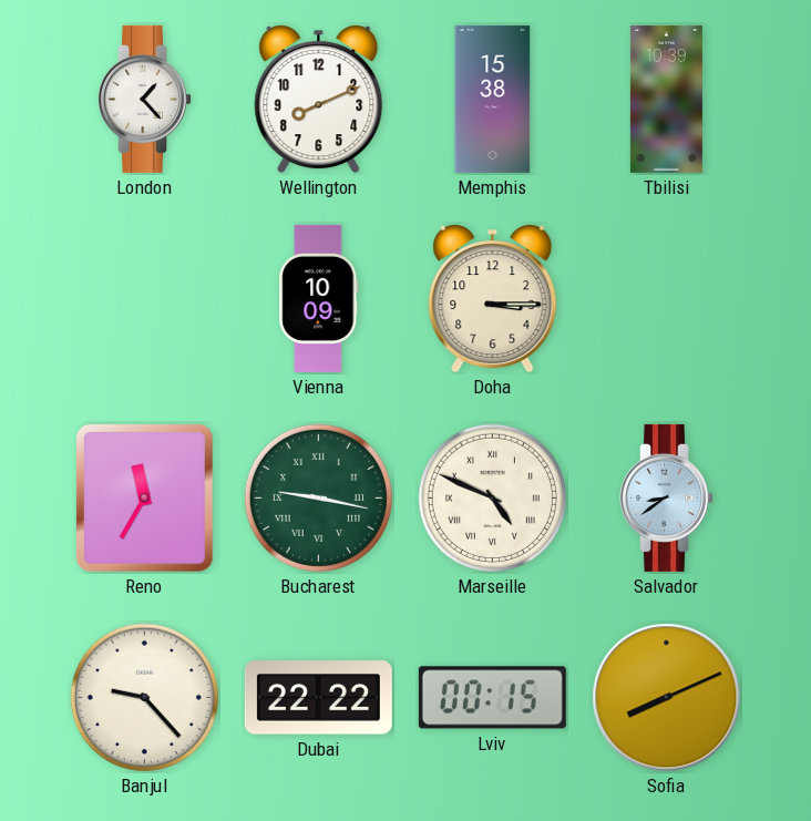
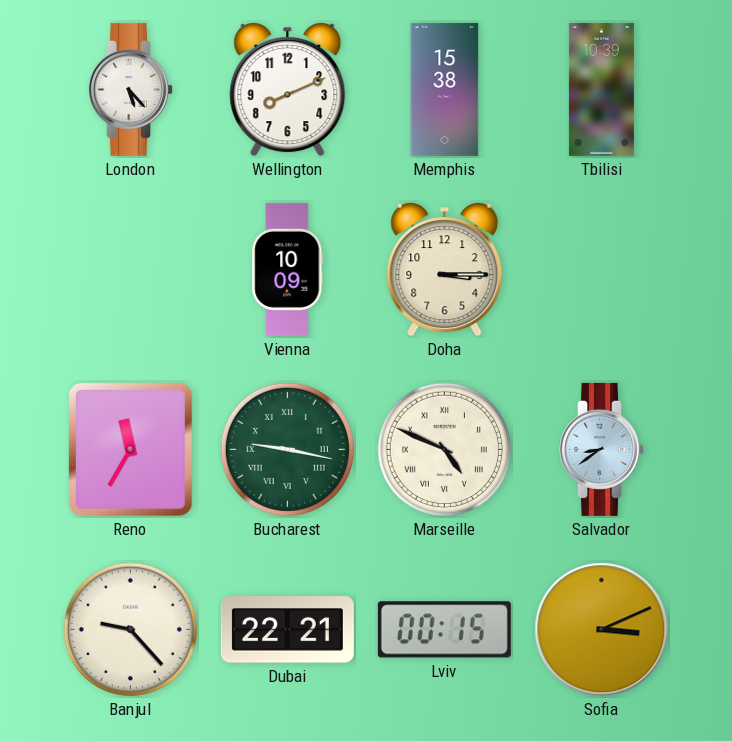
London: 1:23 -> 5:23 (131, 89)
Dubai: 22:22 -> 22:21 (287, 630)
Sofia: 8:11 -> 3:11 (602, 630)
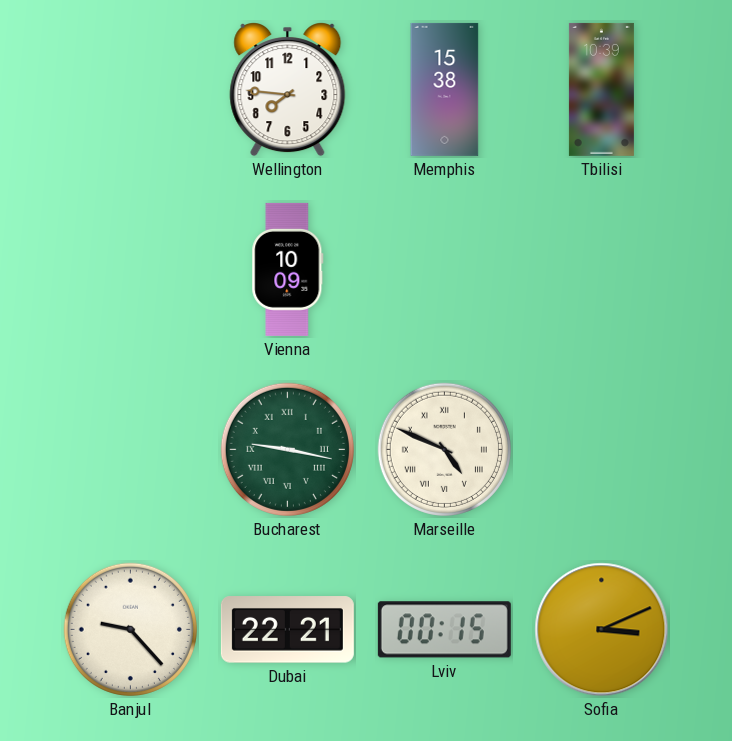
London: 5:23 -> none (131, 89)
Wellington: 8:11 -> 7:46 (288, 90)
Doha: 3:15 -> none (445, 270)
Reno: 11:35 -> none (130, 449)
Salvador: 8:39 -> none (602, 449)
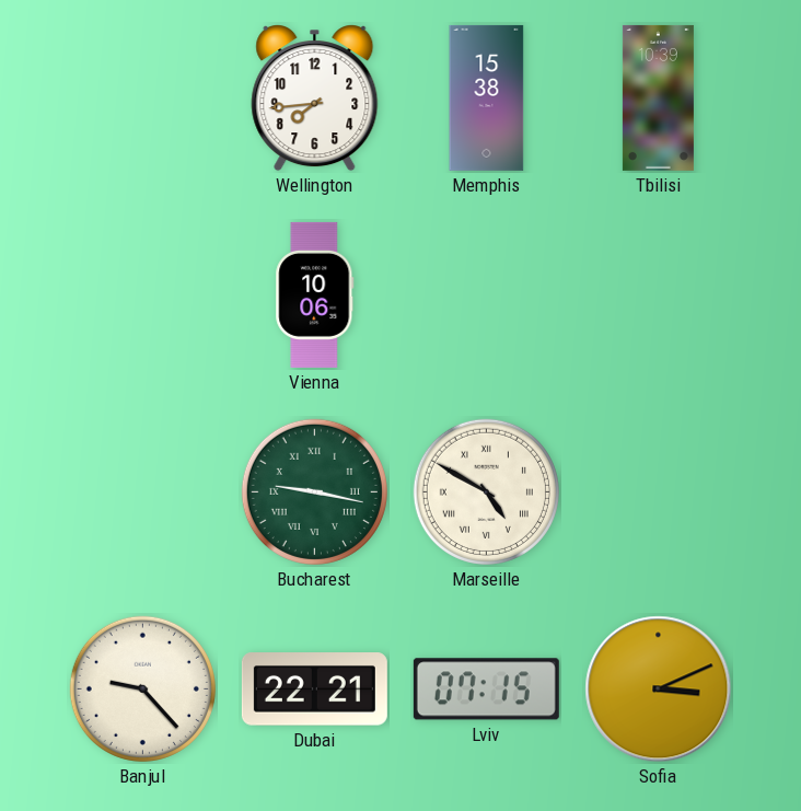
Wellington: 7:46 -> 7:44 (315, 99)
Vienna: 10:09 -> 10:06 (315, 294)
Marseille: 4:49 -> 4:50 (486, 491)
Lviv: 00:15 -> 07:15 (486, 690)
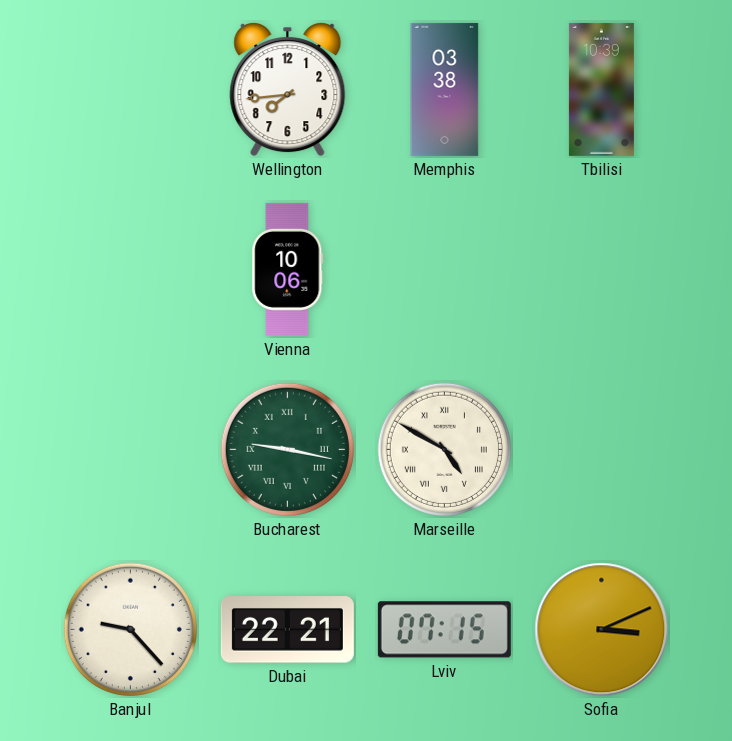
Memphis: 15:38 -> 03:38 (445, 89)
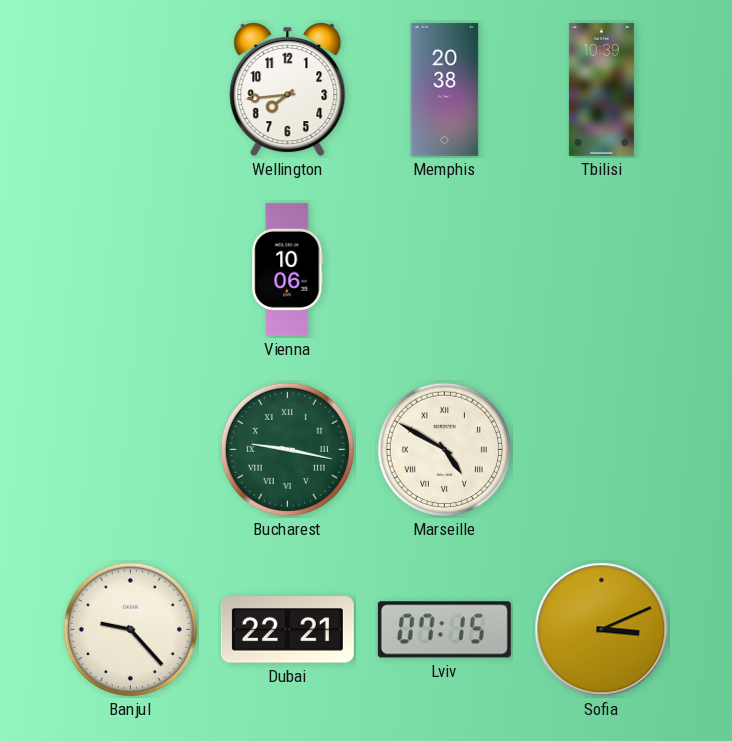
Memphis: 03:38 -> 20:38 (445, 89)
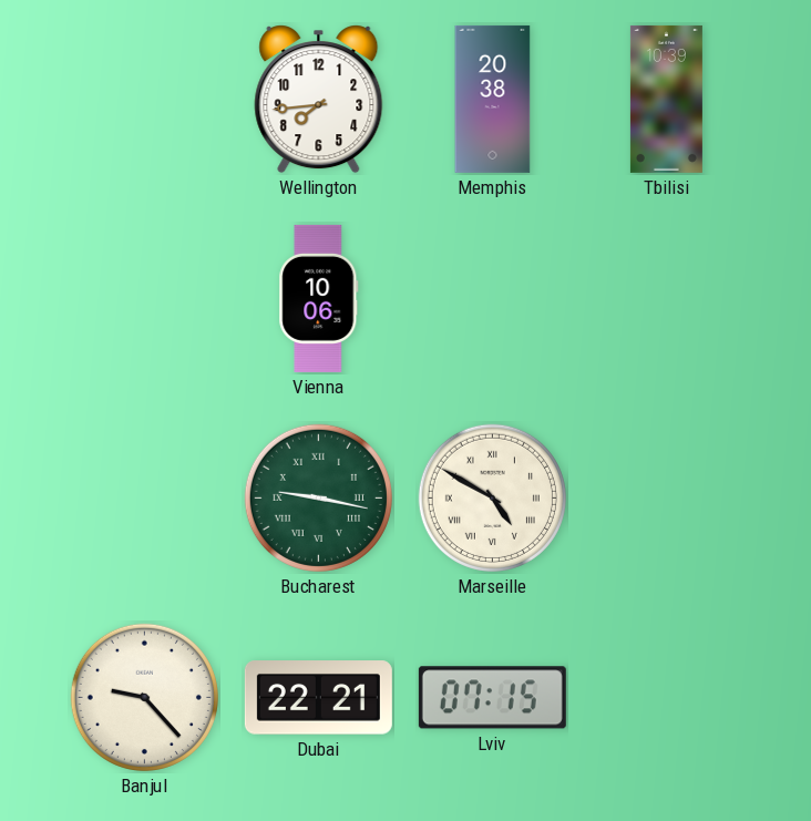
Sofia: 3:11 -> none (602, 630)
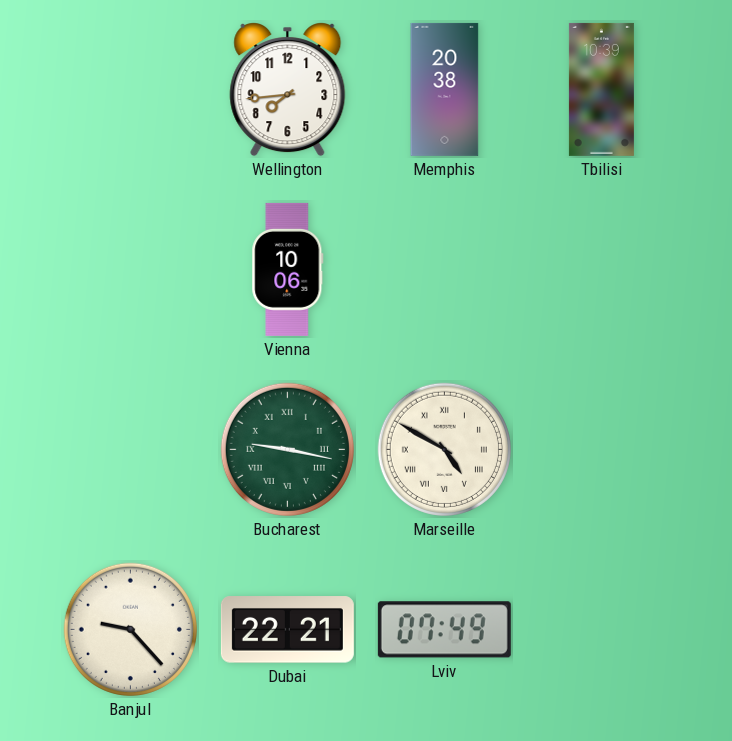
Lviv: 07:15 -> 07:49 (444, 630)
